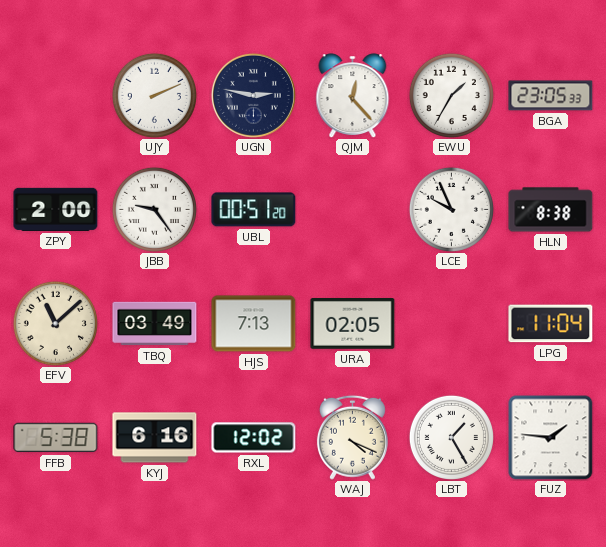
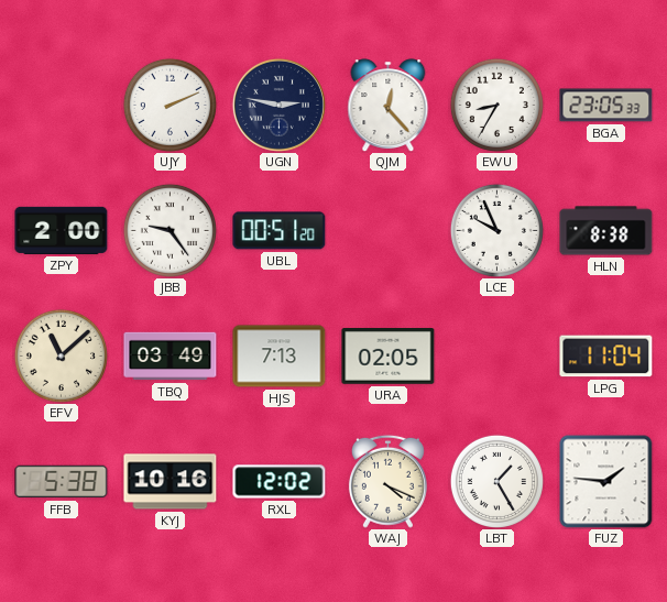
EWU: 1:35 -> 8:35 (496, 105)
KYJ: 6:16 -> 10:16 (171, 482)
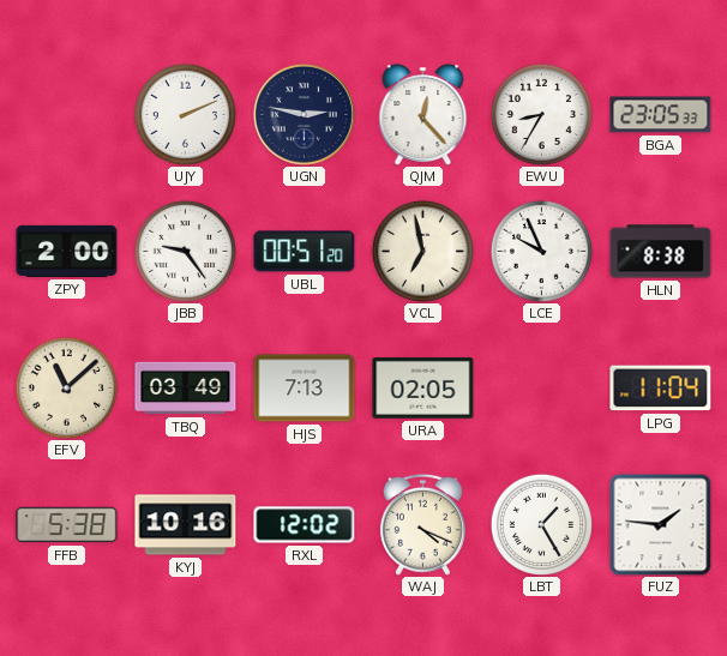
VCL: none -> 6:58 (422, 251)
